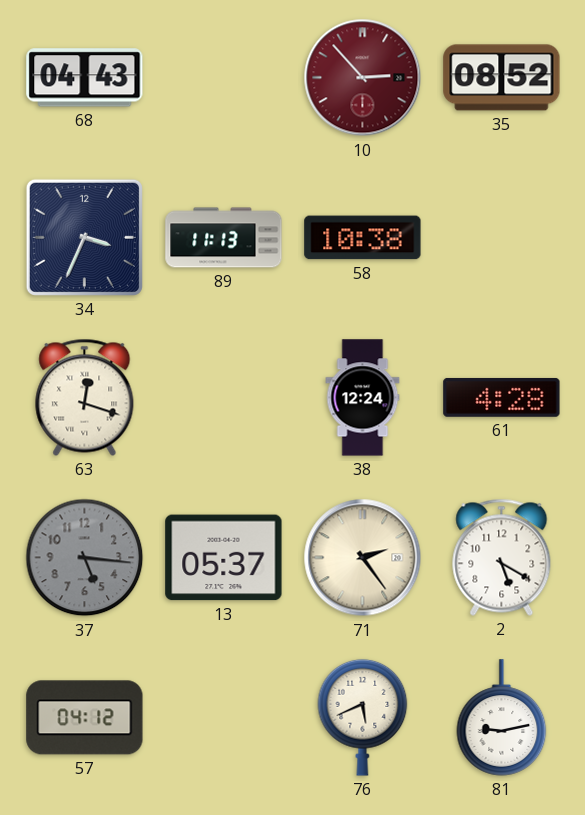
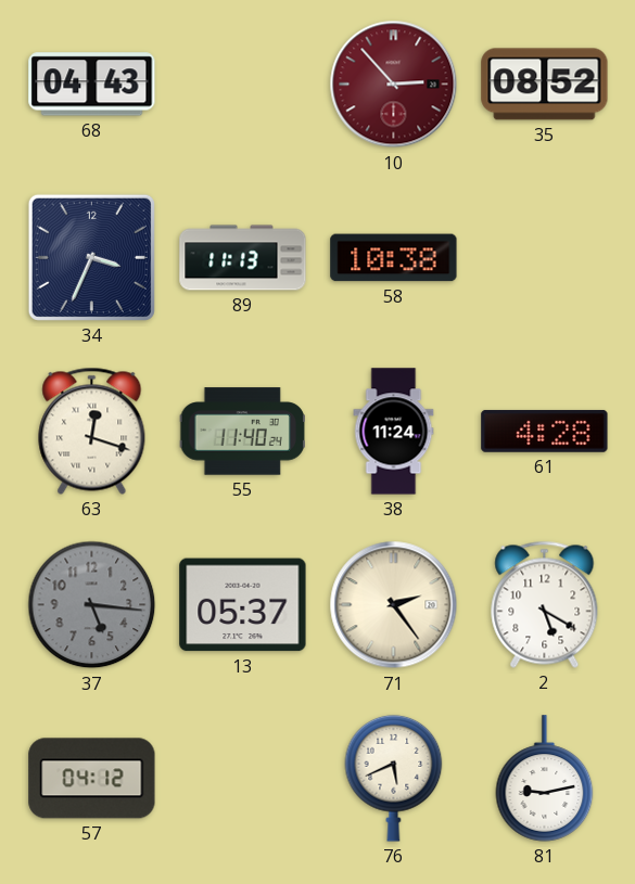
55: none -> 11:40 (242, 432)
38: 12:24 -> 11:24 (394, 432)
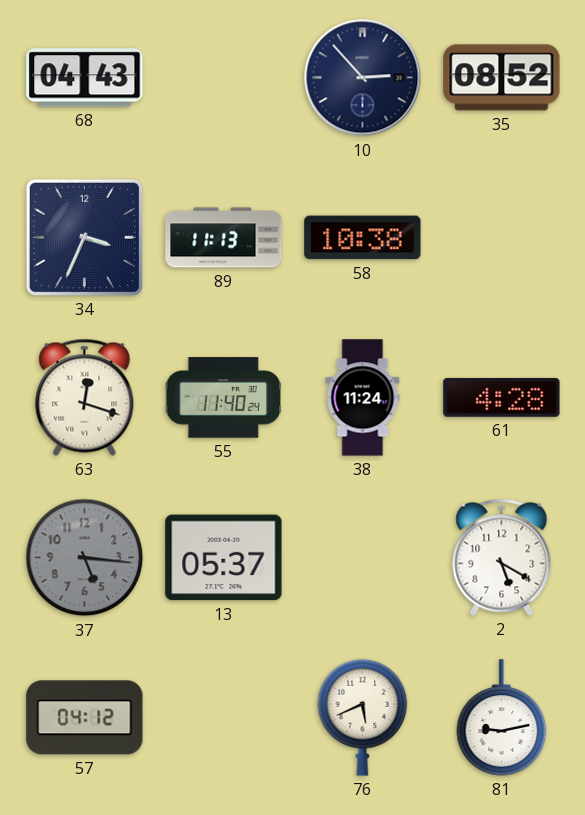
10 dial: burgundy -> navy (363, 78)
71: 2:24 -> none (394, 605)
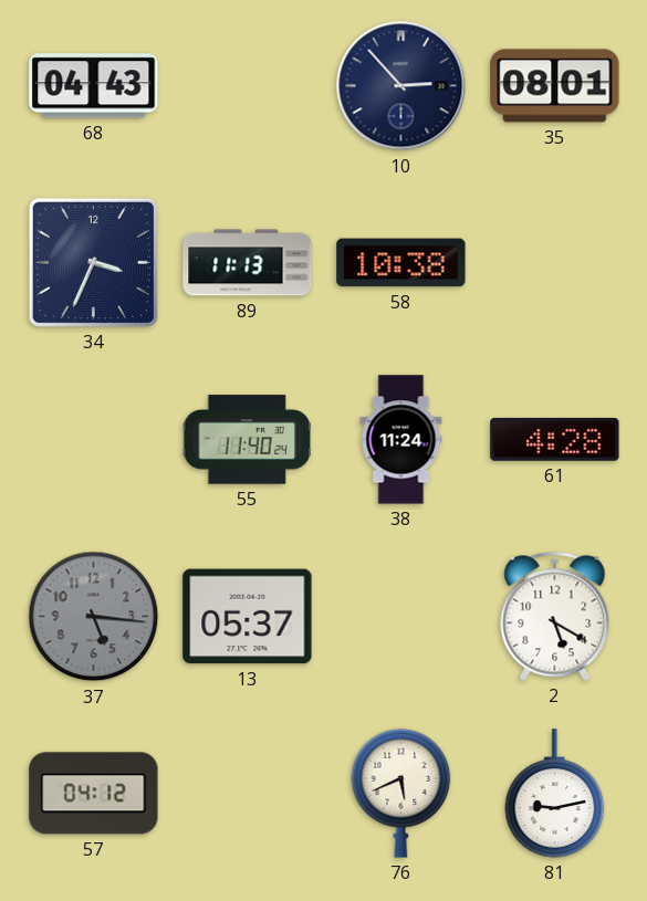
35: 08:52 -> 08:01 (555, 86)
63: 12:18 -> none (85, 397)
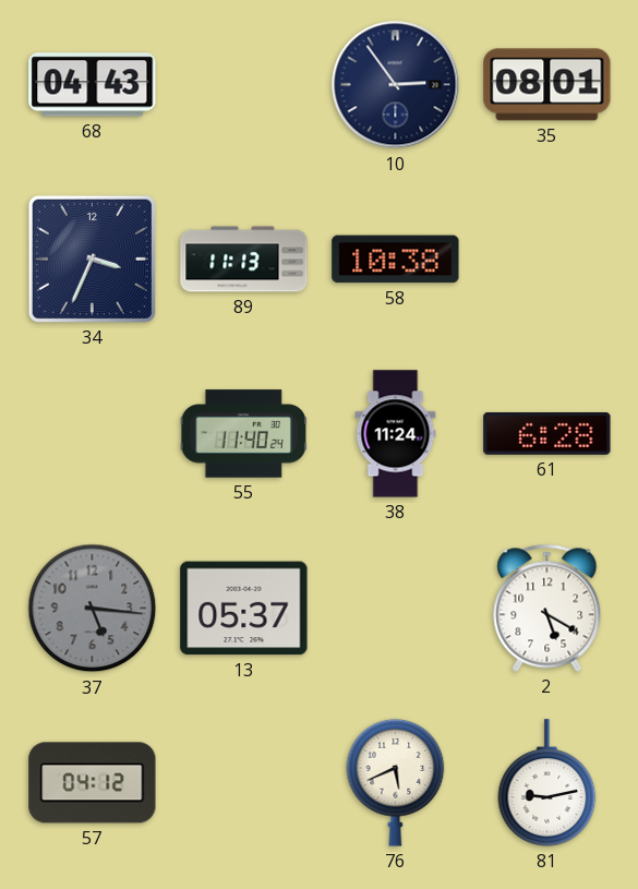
10: 2:53 -> 2:54 (396, 85)
61: 4:28 -> 6:28 (547, 433)
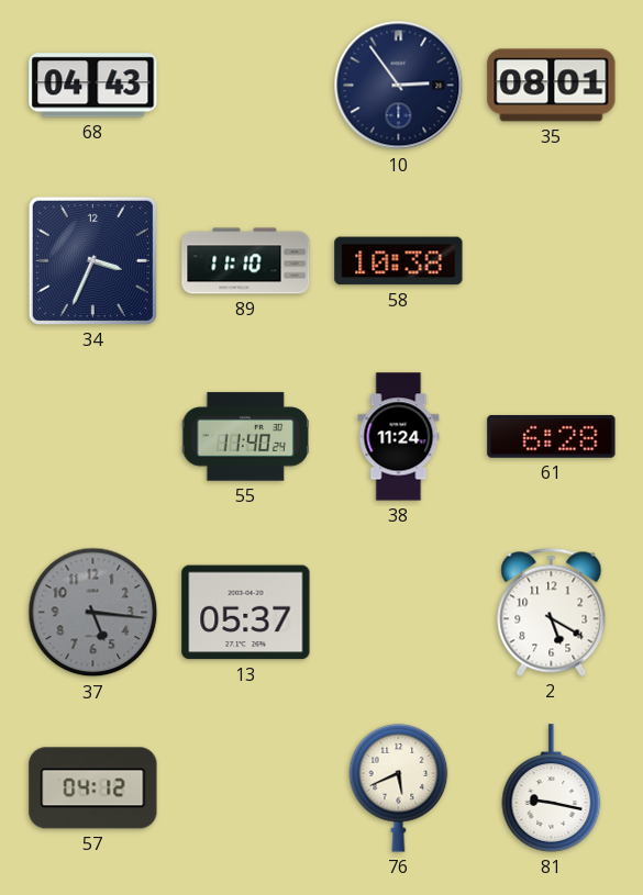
89: 11:13 -> 11:10 (246, 261)
81: 9:13 -> 9:17 (552, 788)
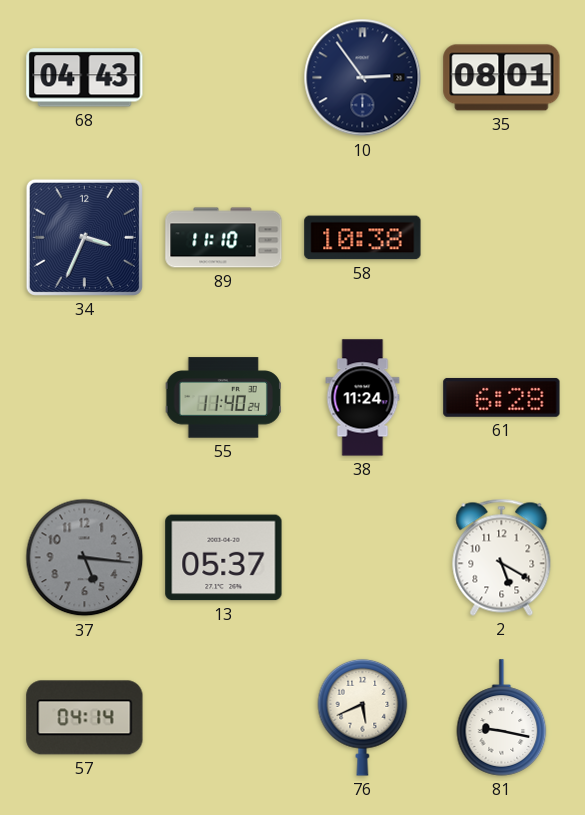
57: 04:12 -> 04:14 (85, 718)
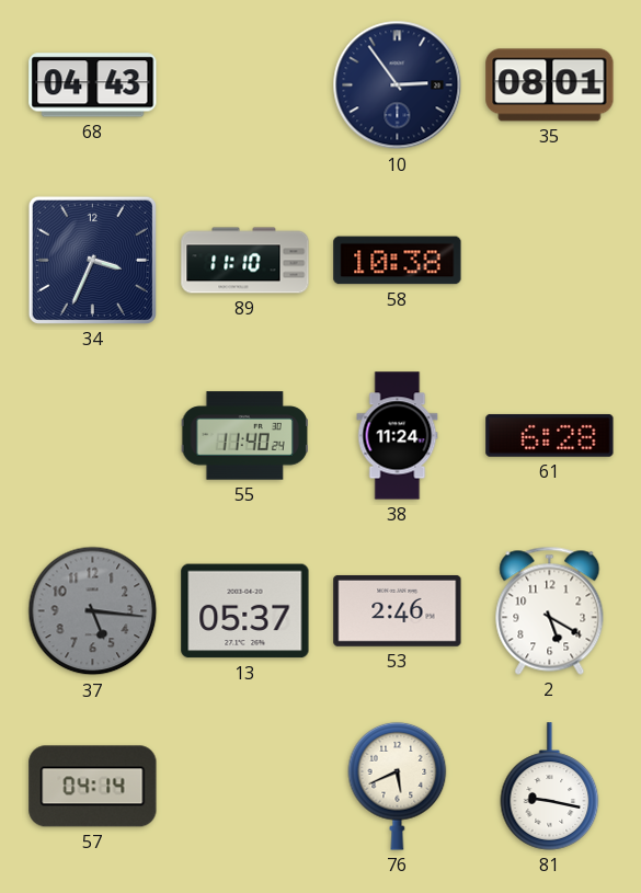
53: none -> 2:46 (398, 610)
